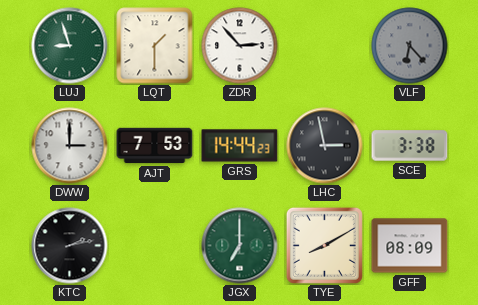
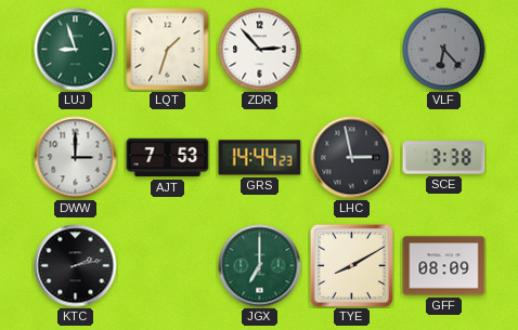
LQT: 1:30 -> 1:33 (168, 50)
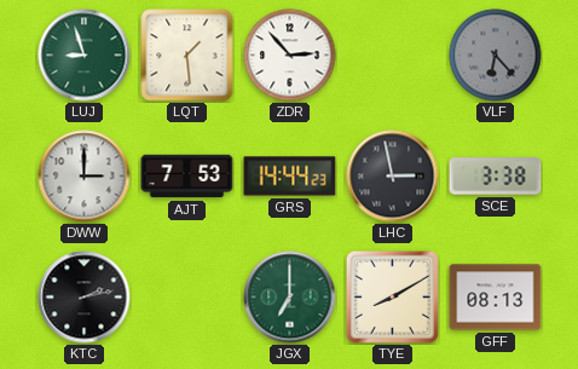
LQT: 1:33 -> 1:29 (187, 56)
GFF: 08:09 -> 08:13 (496, 298)
